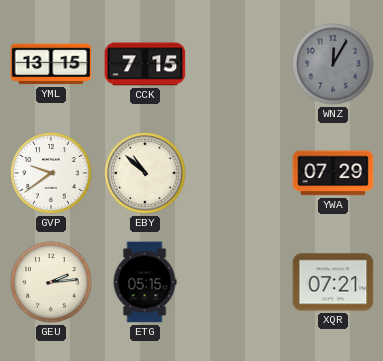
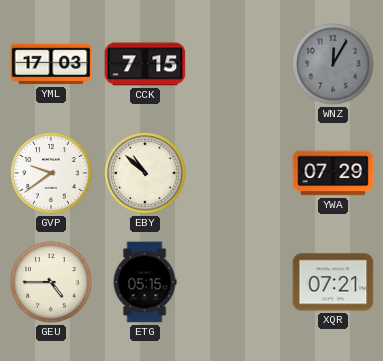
YML: 13:15 -> 17:03 (51, 64)
GEU: 2:14 -> 4:45 (51, 282)
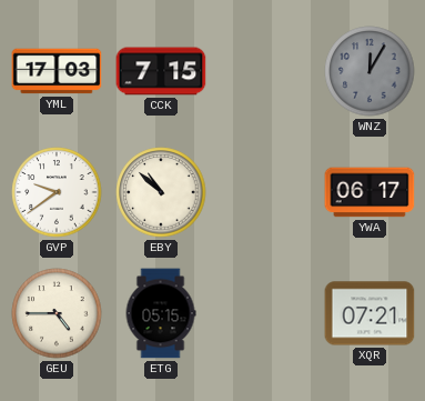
YWA: 07:29 -> 06:17 (370, 192)
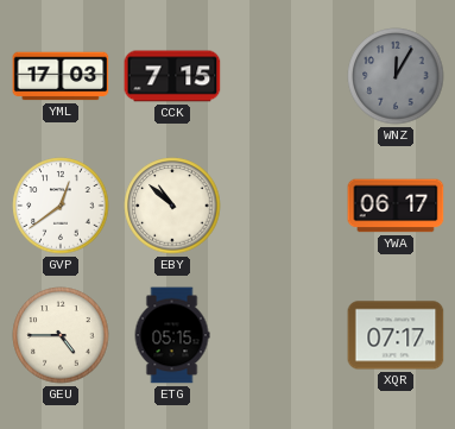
GVP: 9:39 -> 12:39 (61, 206)
XQR: 07:21 -> 07:17 (396, 335)
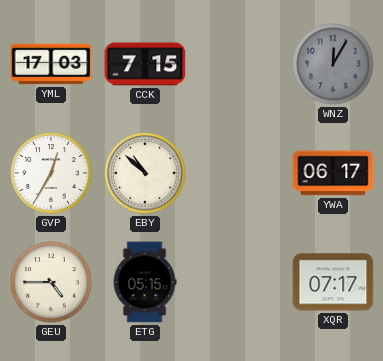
GVP: 12:39 -> 12:35 (51, 173)
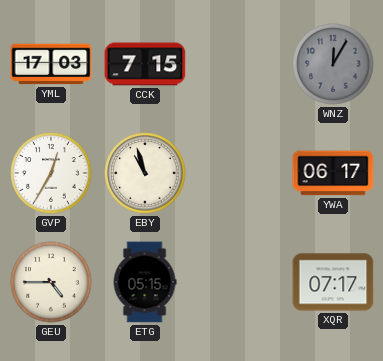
EBY: 10:52 -> 10:57 (145, 173)
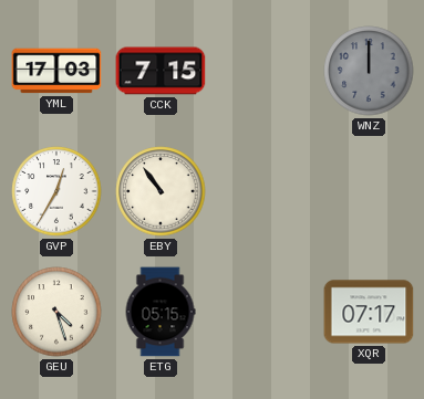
WNZ: 12:05 -> 12:00 (369, 71)
EBY: 10:57 -> 10:54 (161, 191)
YWA: 06:17 -> none (333, 173)
GEU: 4:45 -> 4:27 (56, 312)
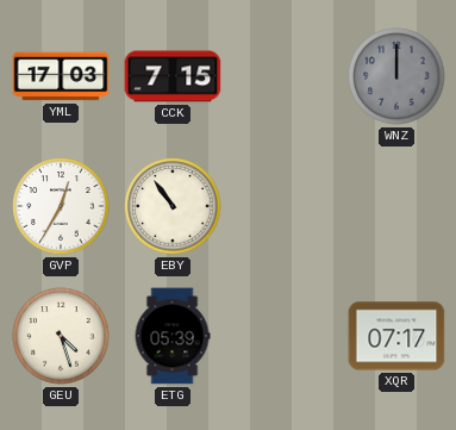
ETG: 05:15 -> 05:39 (173, 336)
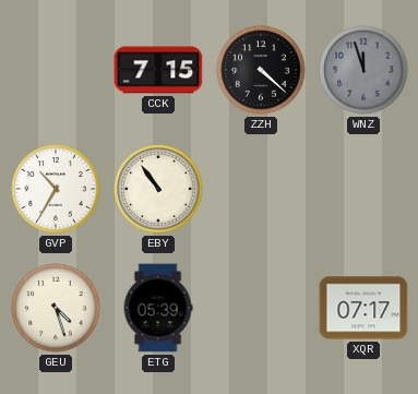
YML: 17:03 -> none (61, 76)
ZZH: none -> 4:22 (261, 70)
WNZ: 12:00 -> 11:57 (363, 70)
GVP: 12:35 -> 10:35 (56, 189)
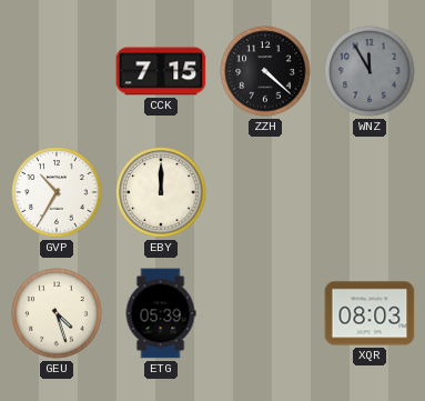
WNZ: 11:57 -> 11:55 (370, 71)
EBY: 10:54 -> 12:00 (161, 192)
XQR: 07:17 -> 08:03 (370, 313)
